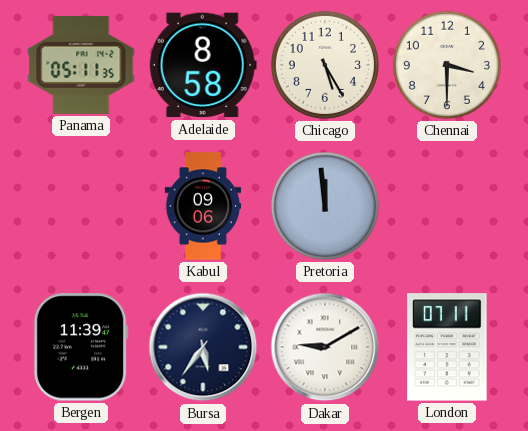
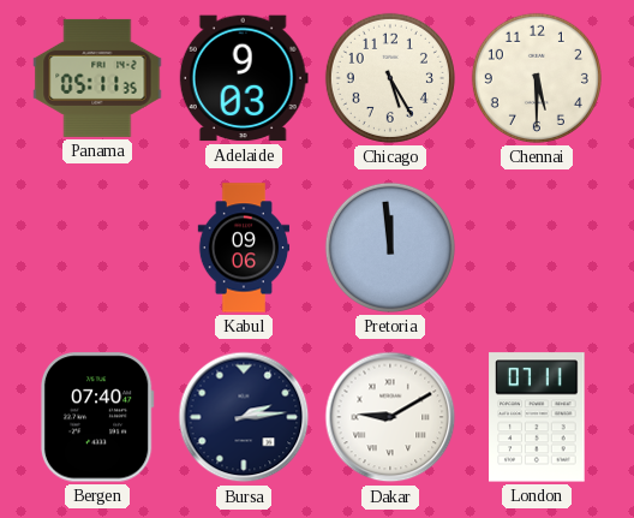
Adelaide: 8:58 -> 9:03 (244, 78)
Chennai: 3:30 -> 5:30 (537, 78)
Bergen: 11:39 -> 07:40 (97, 417)
Bursa: 5:36 -> 2:14 (244, 417)
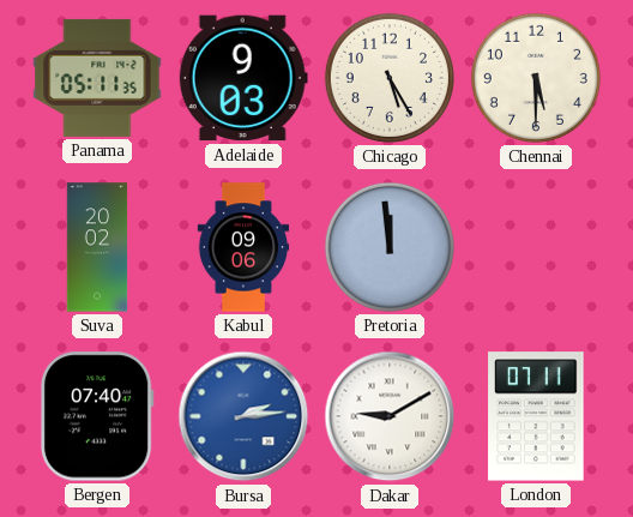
Suva: none -> 20:02 (97, 247)
Bursa dial: navy -> blue (243, 416)
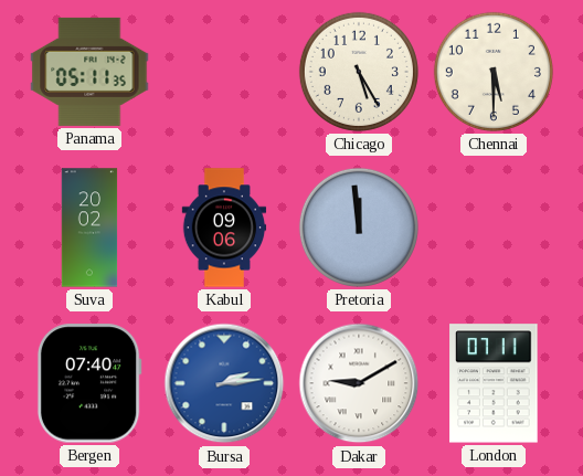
Adelaide: 9:03 -> none (243, 78)
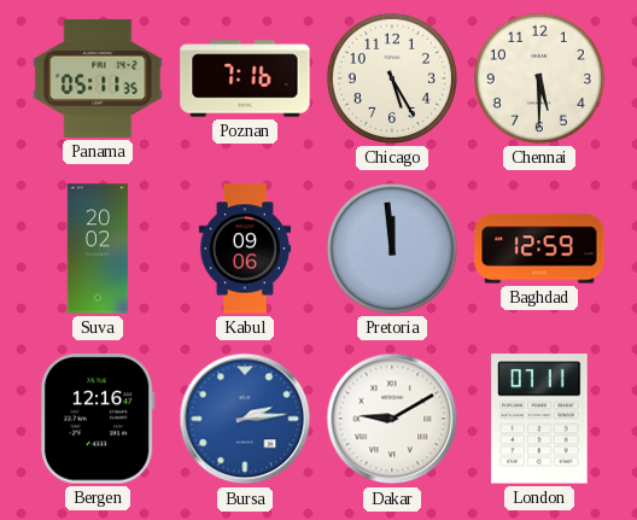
Poznan: none -> 7:16 (245, 78)
Baghdad: none -> 12:59 (539, 249)
Bergen: 07:40 -> 12:16 (98, 419)
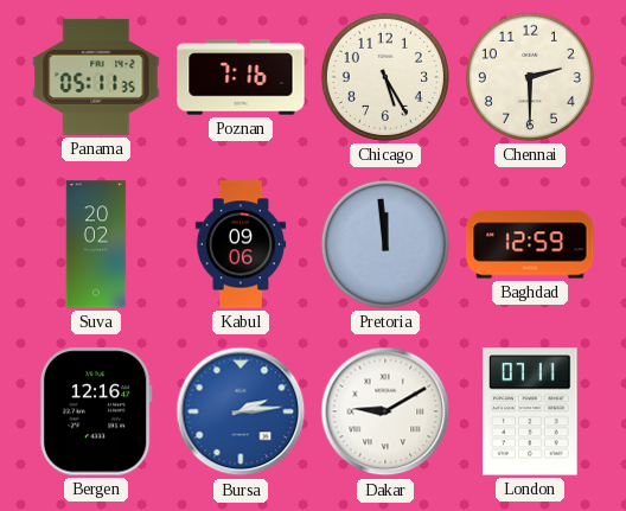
Chennai: 5:30 -> 2:30 (530, 77)
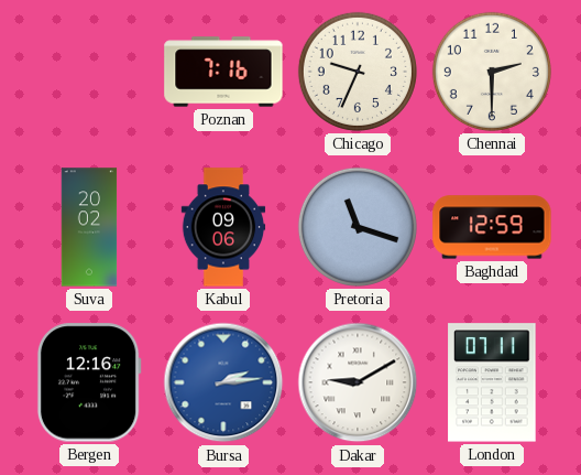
Panama: 05:11 -> none (96, 77)
Chicago: 5:25 -> 9:34 (358, 72)
Pretoria: 11:59 -> 11:18 (358, 227)
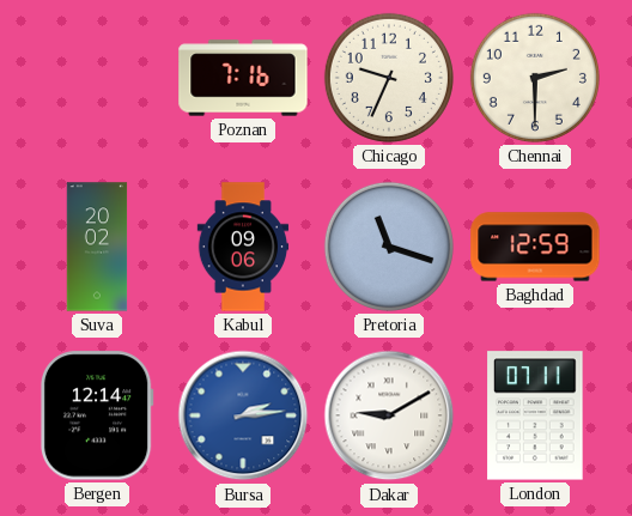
Bergen: 12:16 -> 12:14 (97, 415)
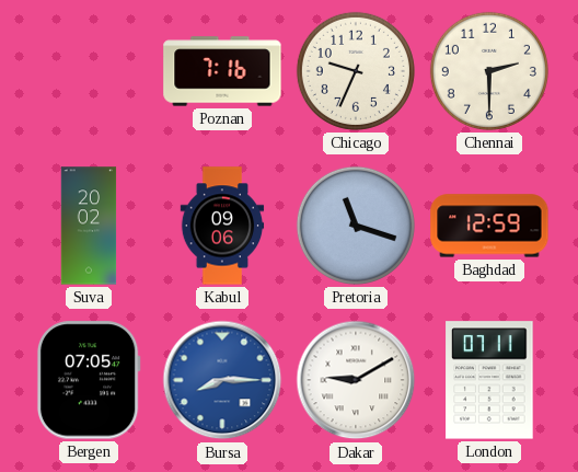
Bergen: 12:14 -> 07:05 (89, 380)
Bursa: 2:14 -> 8:15 (222, 380)
